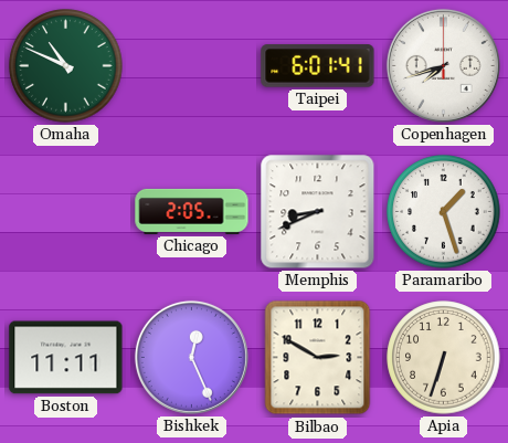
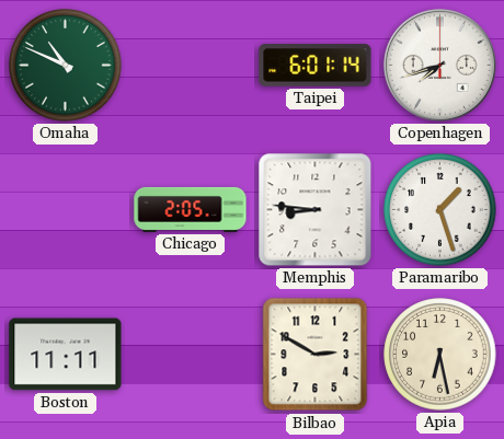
Taipei: 6:01:41 -> 6:01:14 (316, 66)
Memphis: 8:41 -> 8:46 (316, 210)
Bishkek: 12:26 -> none (191, 357)
Apia: 6:33 -> 6:28 (440, 355)
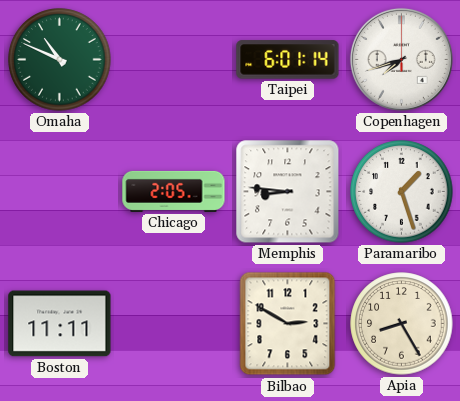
Apia: 6:28 -> 8:25 (402, 324)
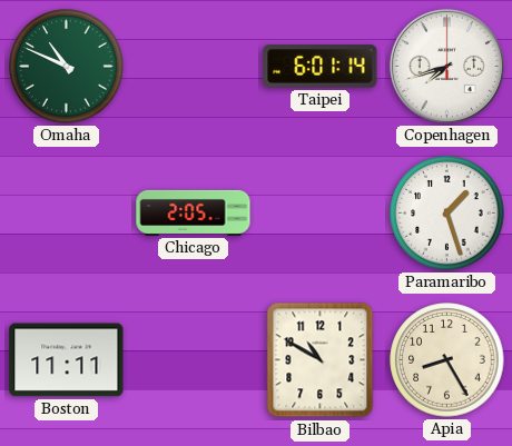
Memphis: 8:46 -> none (288, 192)
Bilbao: 2:50 -> 10:50 (321, 360)
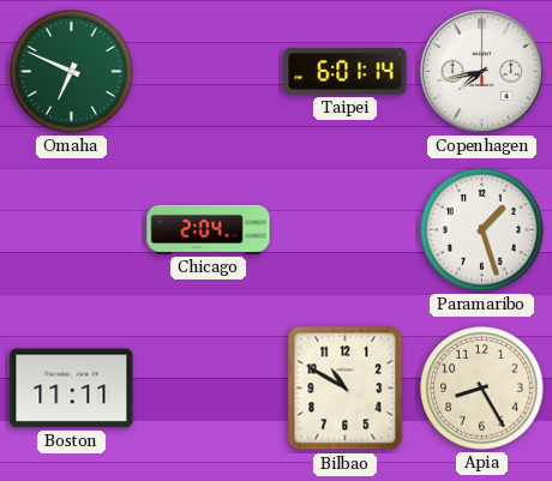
Omaha: 10:49 -> 6:49 (72, 72)
Copenhagen: 7:42 -> 7:43 (481, 71)
Chicago: 2:05 -> 2:04 (209, 229)
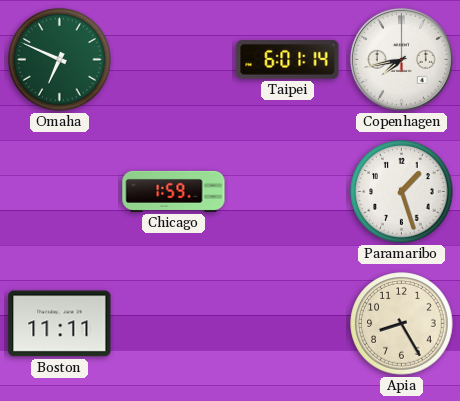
Chicago: 2:04 -> 1:59 (174, 191)
Bilbao: 10:50 -> none (346, 389)
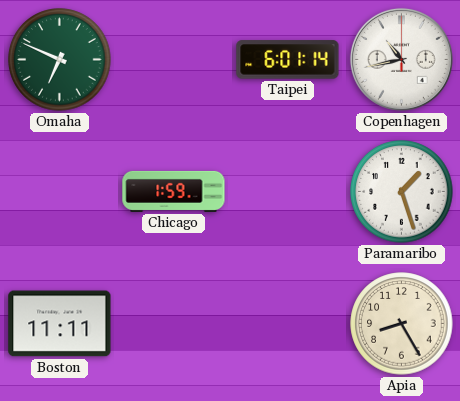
Copenhagen: 7:43 -> 10:43 (401, 59)
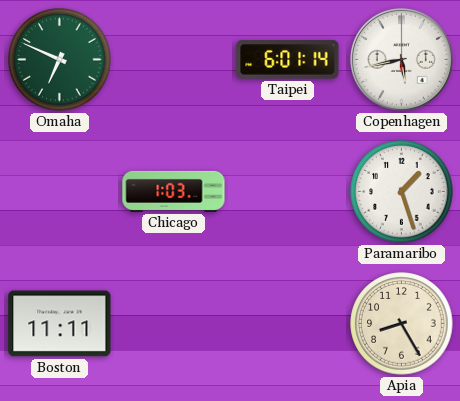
Copenhagen: 10:43 -> 5:43 (401, 59)
Chicago: 1:59 -> 1:03 (174, 191)
